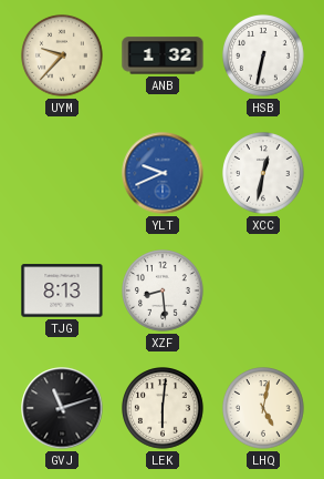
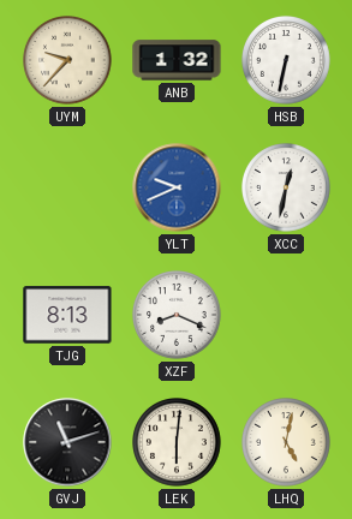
XZF: 8:29 -> 8:19 (178, 316)
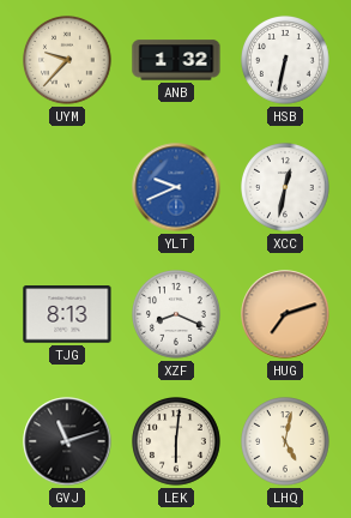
HUG: none -> 7:12 (285, 314)
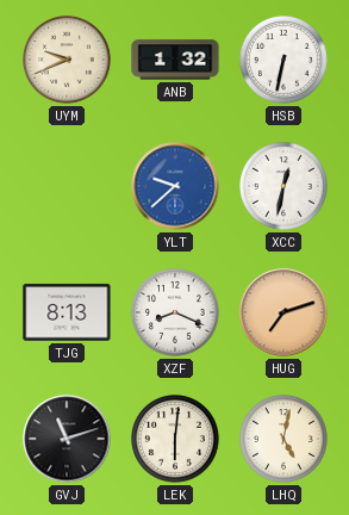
UYM: 9:37 -> 9:41 (68, 61)
YLT: 9:41 -> 9:38 (175, 186)
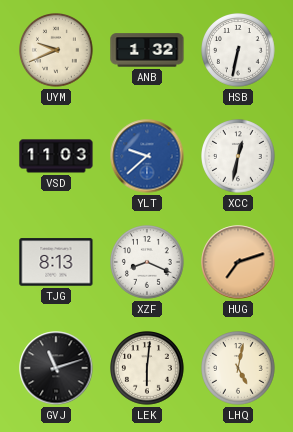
VSD: none -> 11:03 (56, 156)
